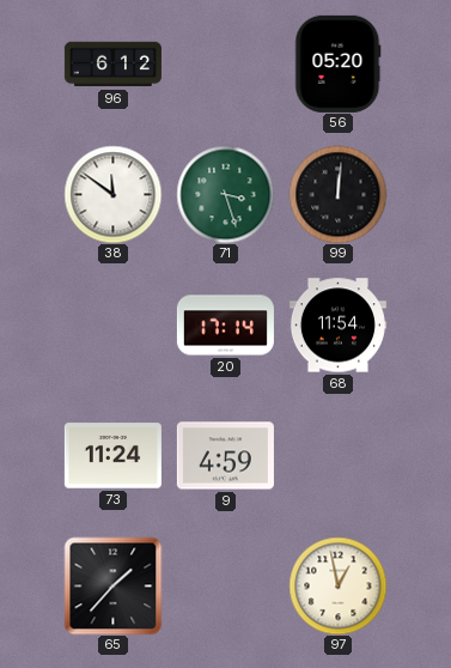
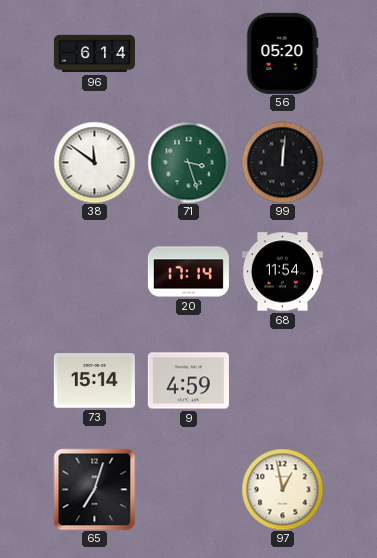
96: 6:12 -> 6:14 (94, 54)
73: 11:24 -> 15:14 (94, 381)
65: 1:37 -> 7:03 (94, 489)
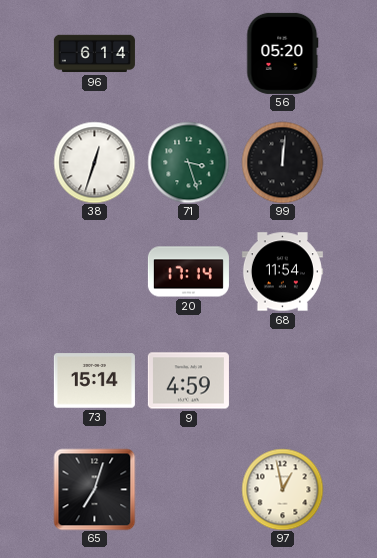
38: 11:51 -> 12:33 (94, 162)
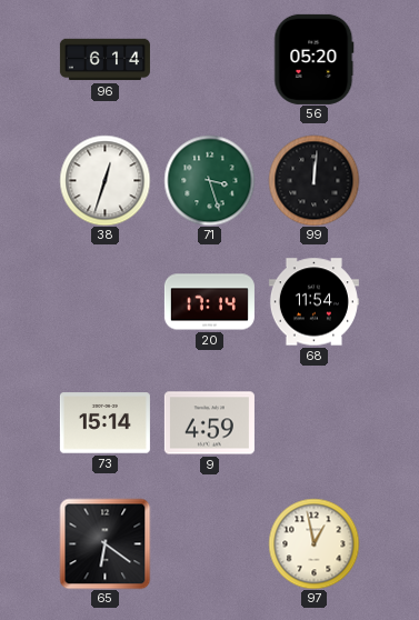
65: 7:03 -> 6:21 (104, 543)
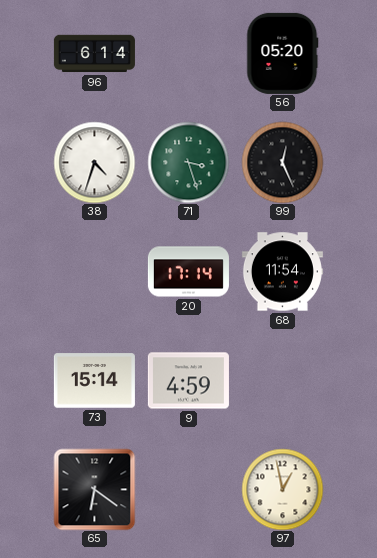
38: 12:33 -> 4:33 (94, 162)
99: 12:01 -> 12:26 (282, 162)
